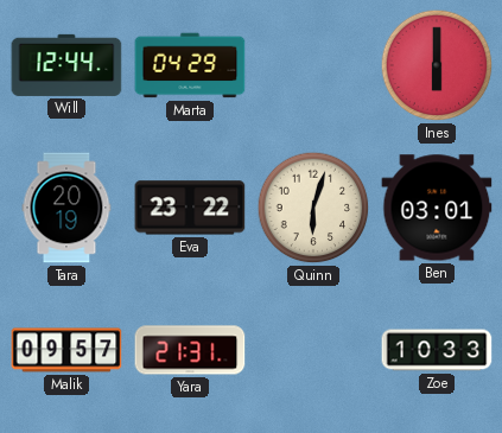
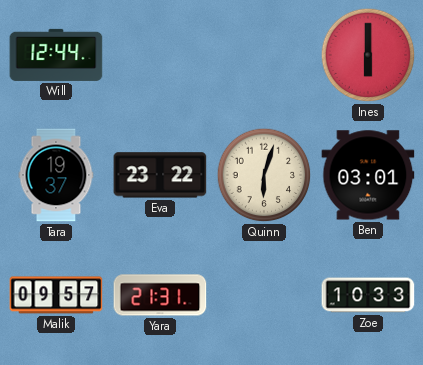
Marta: 04:29 -> none (190, 65)
Tara: 20:19 -> 19:37 (56, 175)
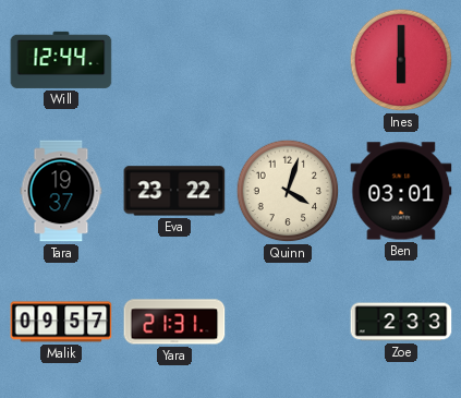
Quinn: 6:03 -> 4:03 (288, 191)
Zoe: 10:33 -> 2:33 (401, 322)
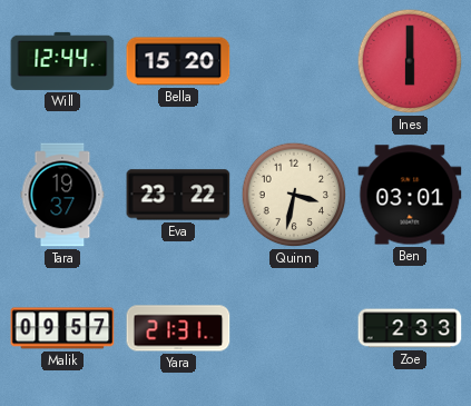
Bella: none -> 15:20 (178, 61)
Quinn: 4:03 -> 3:32 (294, 195)
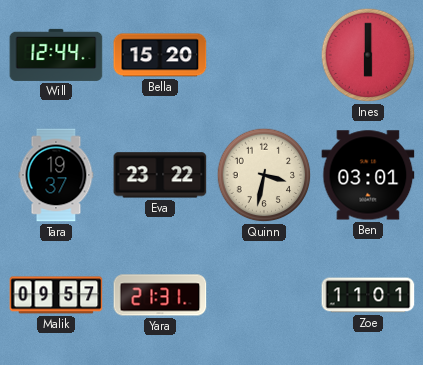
Zoe: 2:33 -> 11:01 (368, 295)
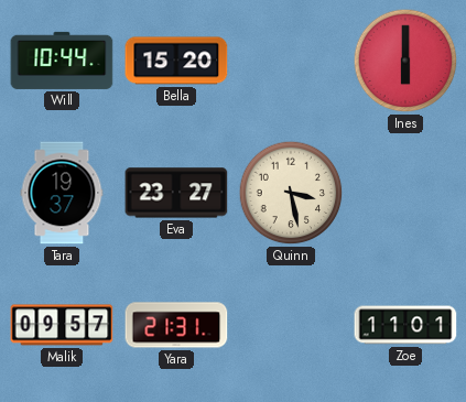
Will: 12:44 -> 10:44 (62, 61)
Eva: 23:22 -> 23:27 (176, 193)
Quinn: 3:32 -> 3:28 (291, 193)
Ben: 03:01 -> none (368, 175)
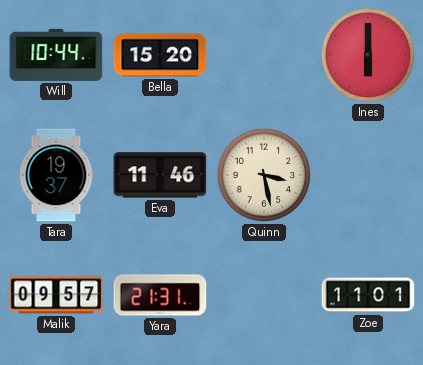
Eva: 23:27 -> 11:46 (160, 175)
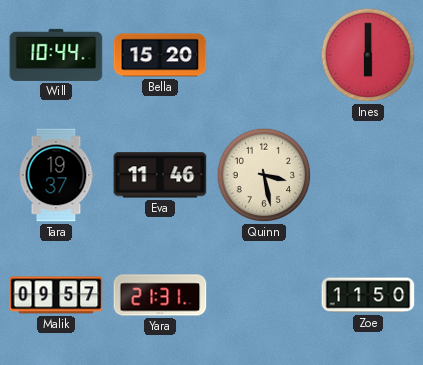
Zoe: 11:01 -> 11:50 (368, 295)
